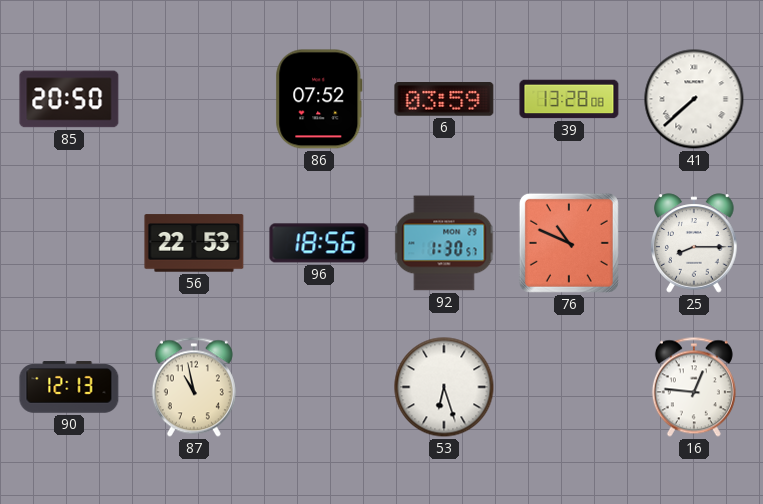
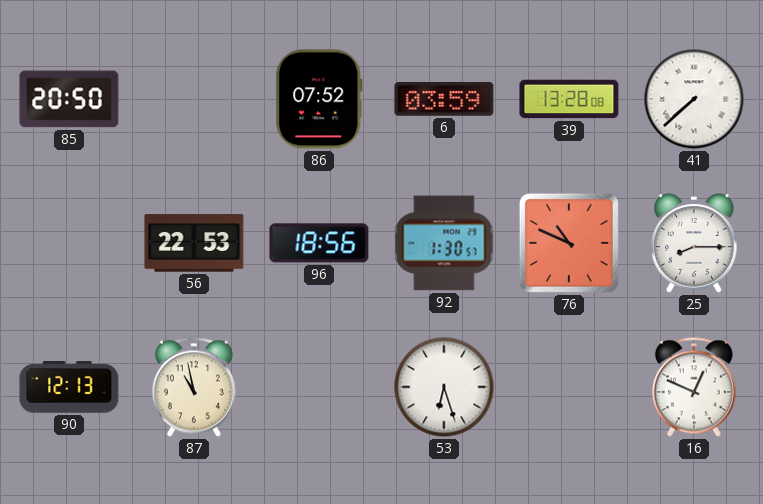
16: 12:46 -> 12:49 (694, 387)
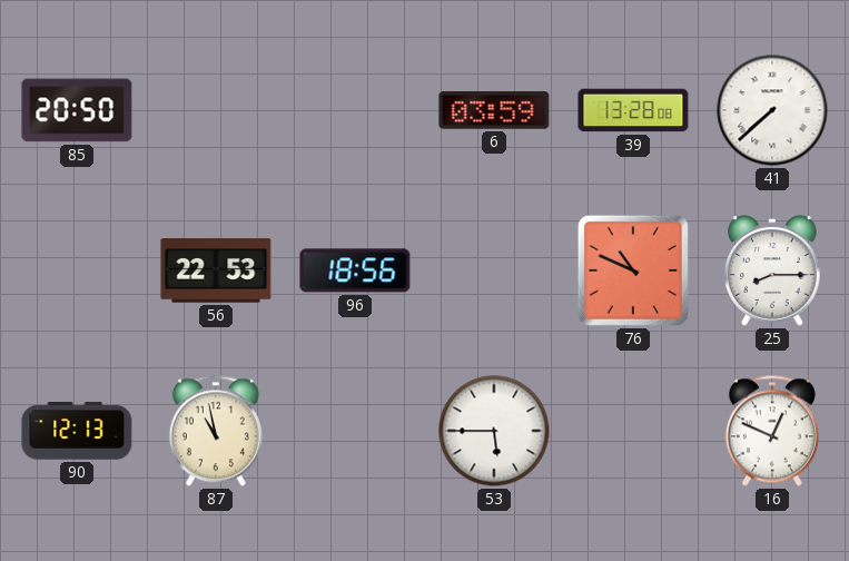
86: 07:52 -> none (319, 99)
92: 1:30 -> none (444, 243)
53: 6:27 -> 5:45 (494, 431)
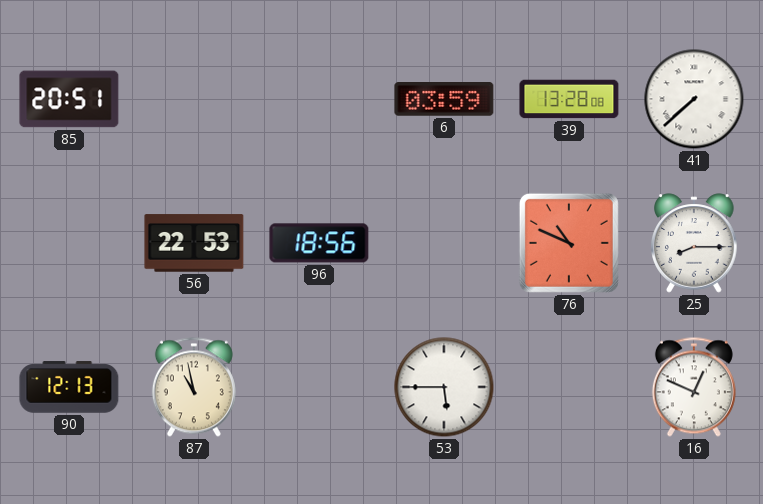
85: 20:50 -> 20:51 (69, 99)
